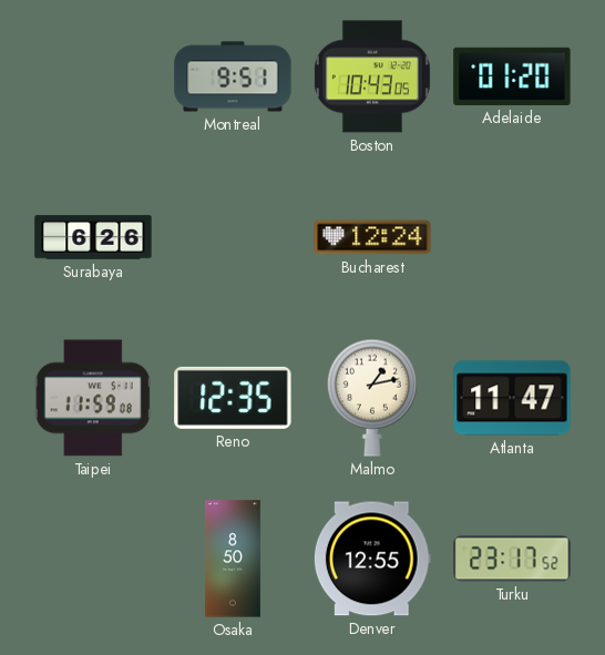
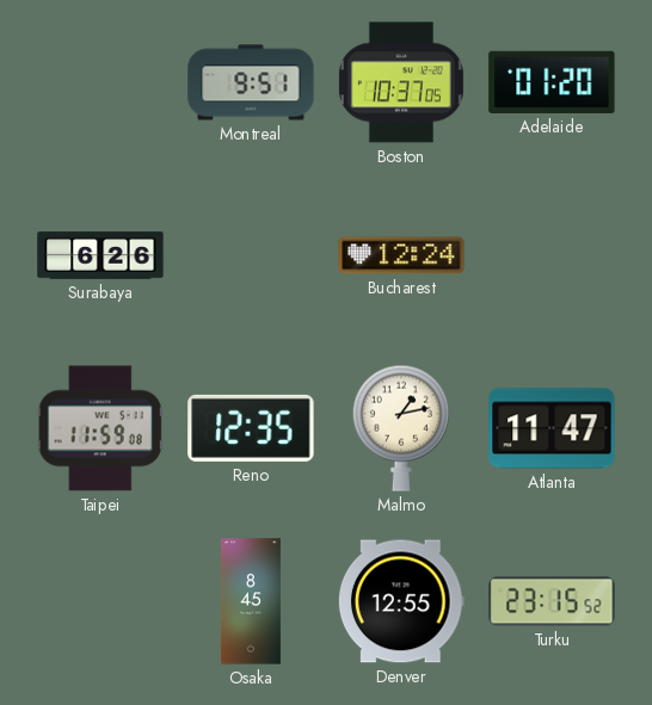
Boston: 10:43 -> 10:37 (401, 82)
Osaka: 8:50 -> 8:45 (251, 601)
Turku: 23:17 -> 23:15 (552, 601)
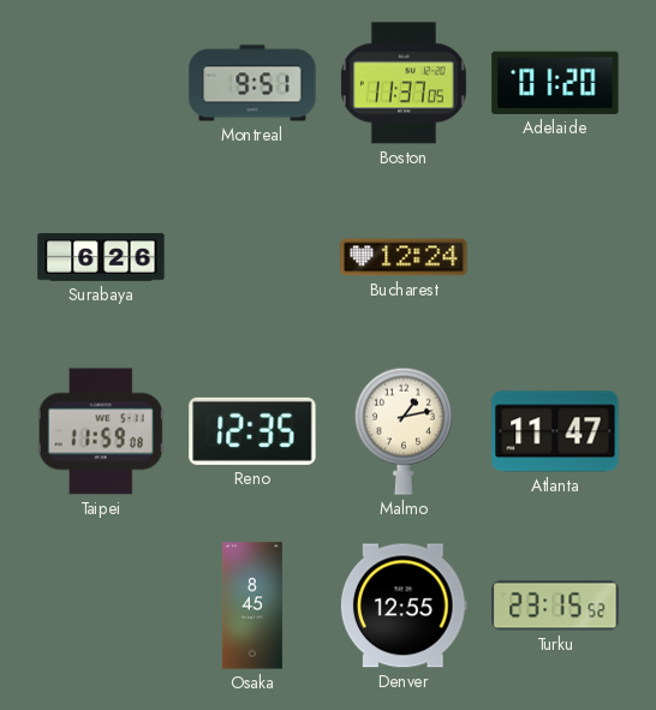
Boston: 10:37 -> 11:37 (404, 83)
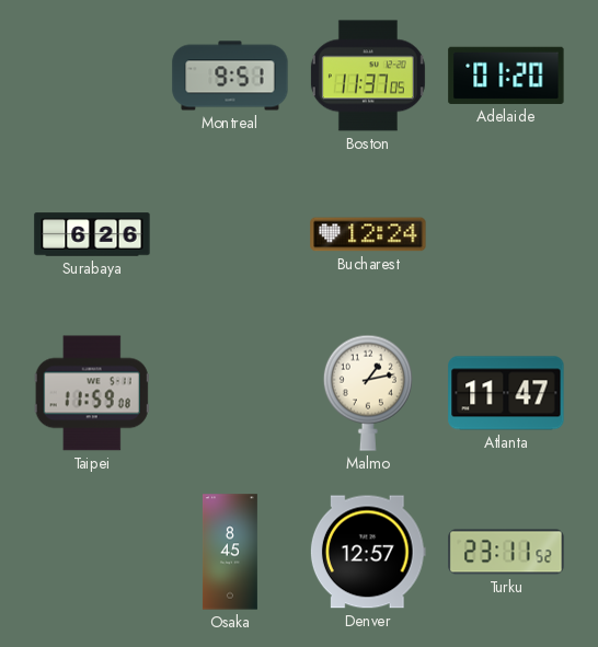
Reno: 12:35 -> none (252, 431)
Denver: 12:55 -> 12:57 (368, 552)
Turku: 23:15 -> 23:11 (506, 552)
